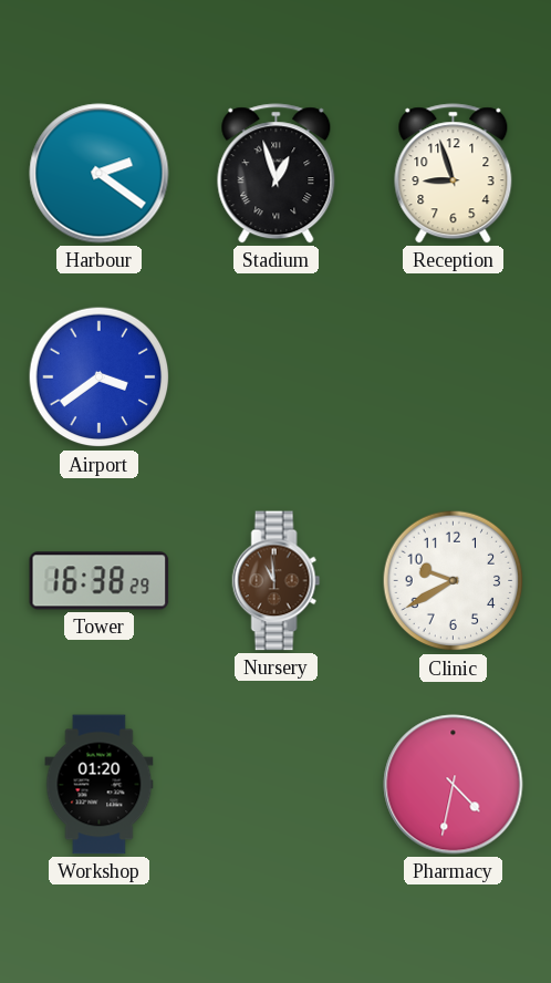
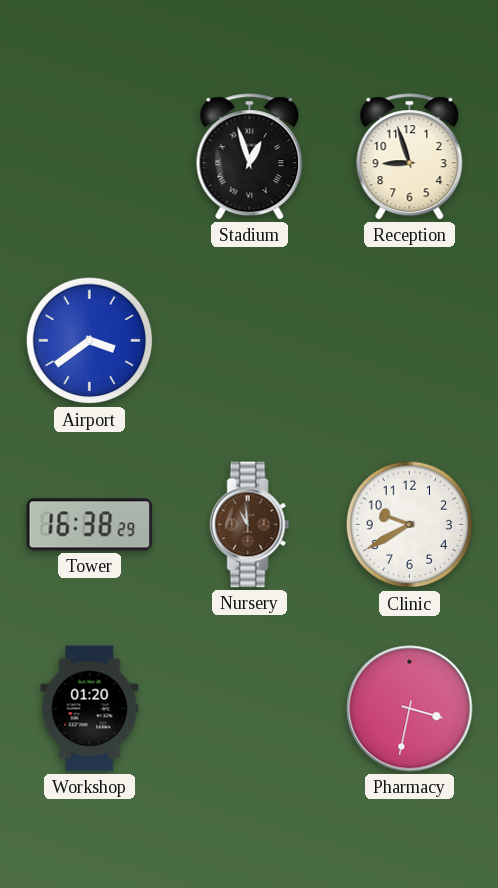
Harbour: 2:21 -> none (100, 174)
Pharmacy: 4:32 -> 3:32 (410, 709)
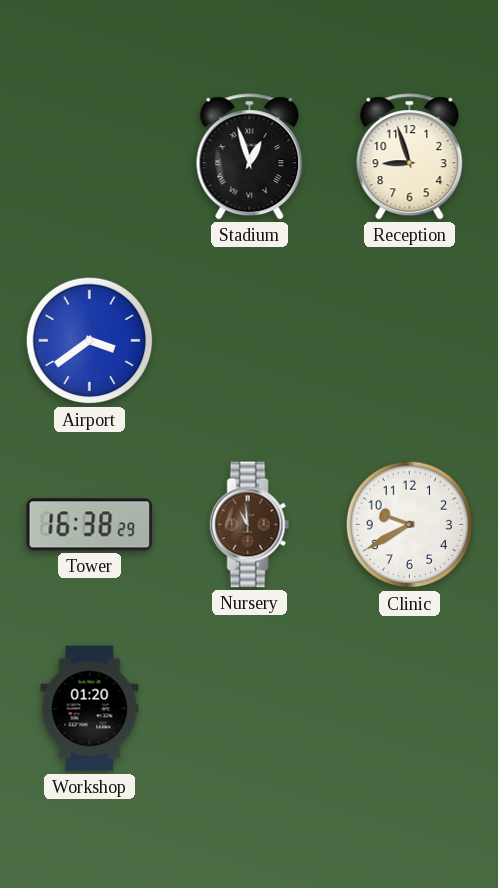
Pharmacy: 3:32 -> none (410, 709)
